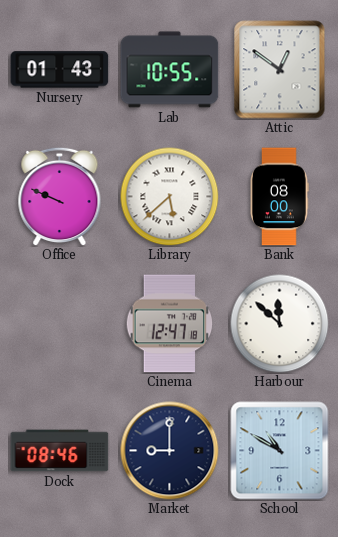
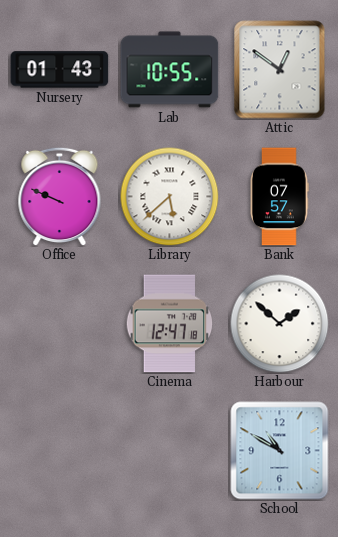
Bank: 08:00 -> 07:57 (279, 197)
Harbour: 11:52 -> 1:52 (280, 324)
Dock: 08:46 -> none (60, 451)
Market: 9:00 -> none (170, 451)
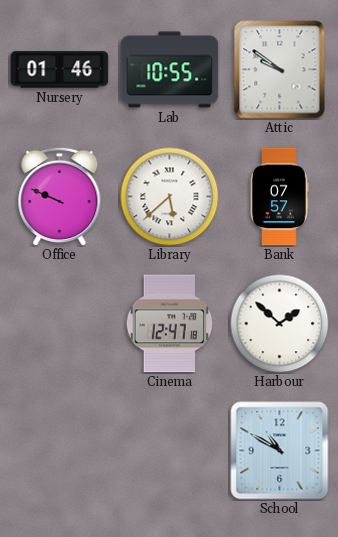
Nursery: 01:43 -> 01:46 (60, 70)
Attic: 12:51 -> 9:51 (280, 70)
